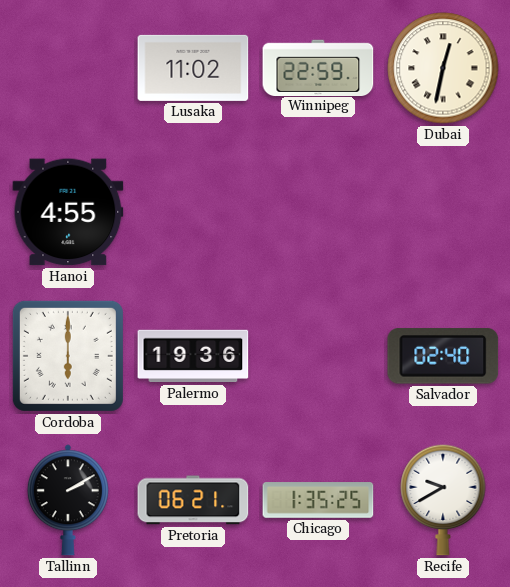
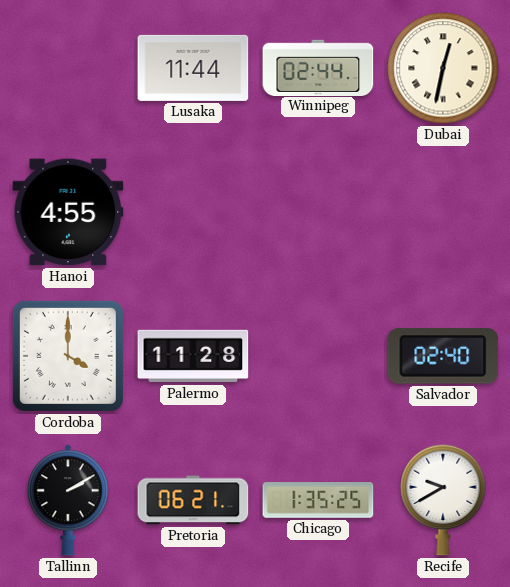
Lusaka: 11:02 -> 11:44 (193, 68)
Winnipeg: 22:59 -> 02:44 (318, 67)
Cordoba: 6:00 -> 4:00 (68, 356)
Palermo: 19:36 -> 11:28 (193, 356)
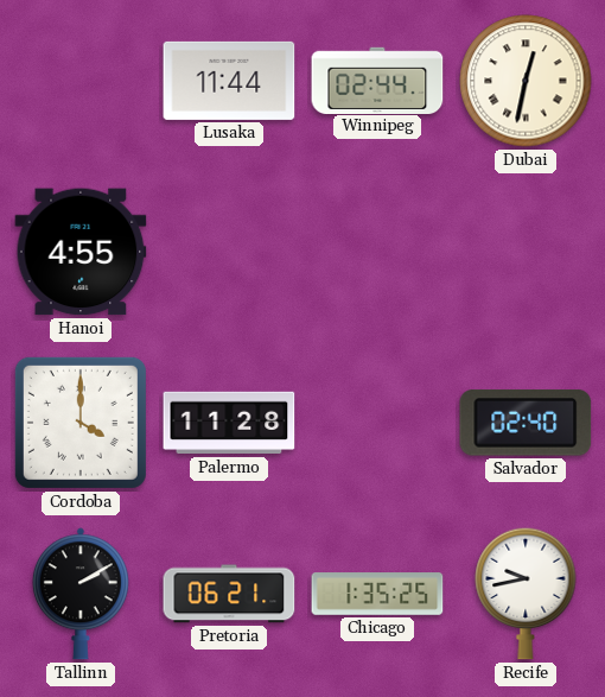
Recife: 9:40 -> 9:43 (526, 594)
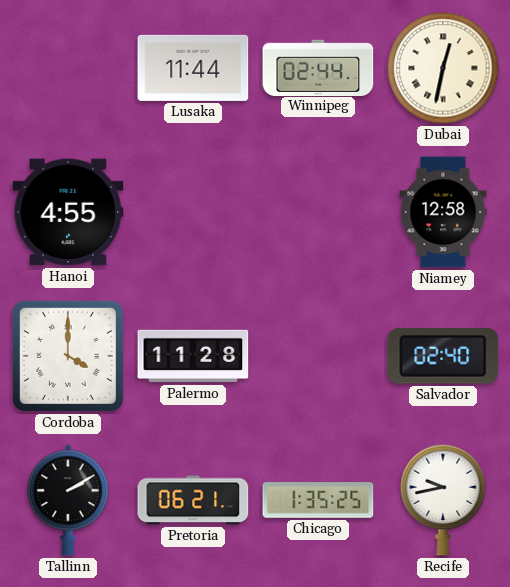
Niamey: none -> 12:58 (443, 212)
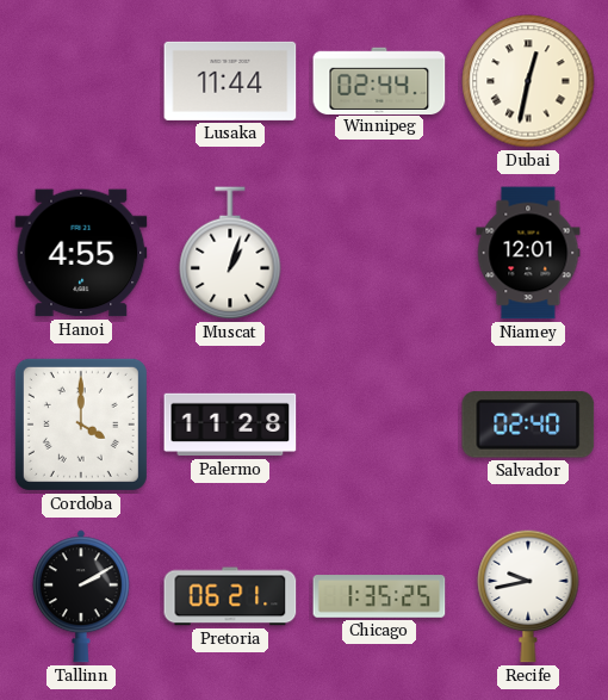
Muscat: none -> 1:03 (230, 254)
Niamey: 12:58 -> 12:01 (528, 253)
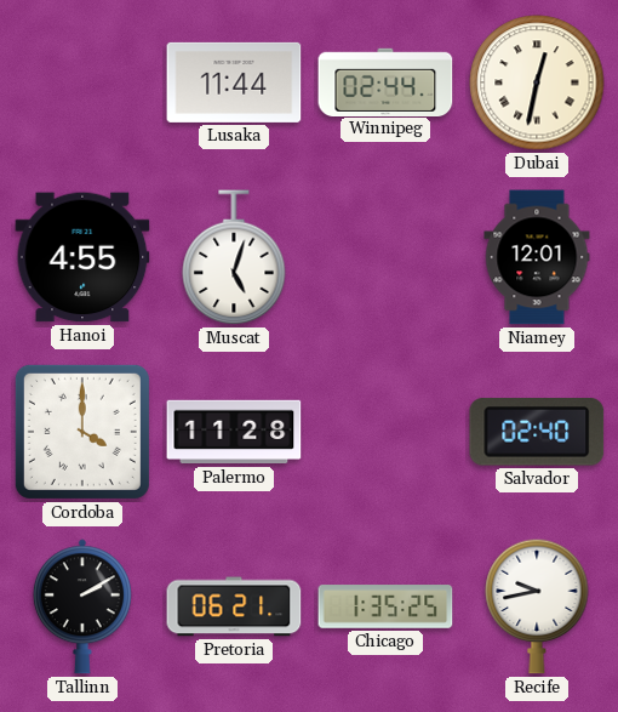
Muscat: 1:03 -> 5:03 (234, 258)
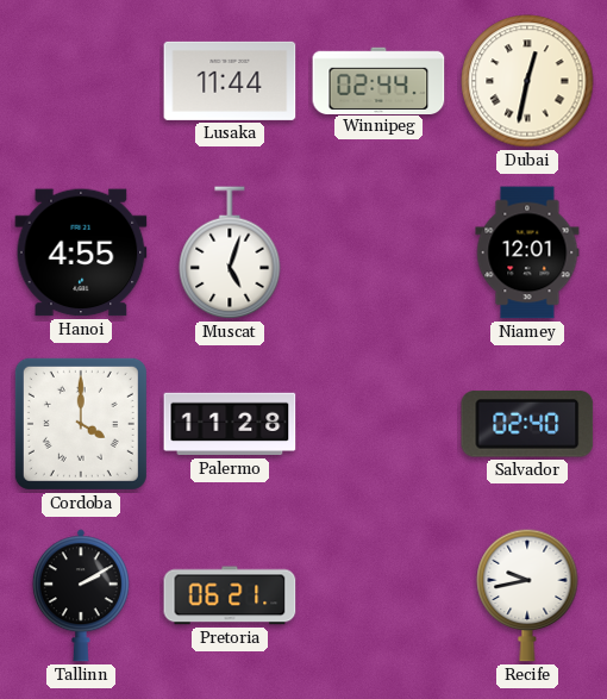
Chicago: 1:35 -> none (385, 606)
